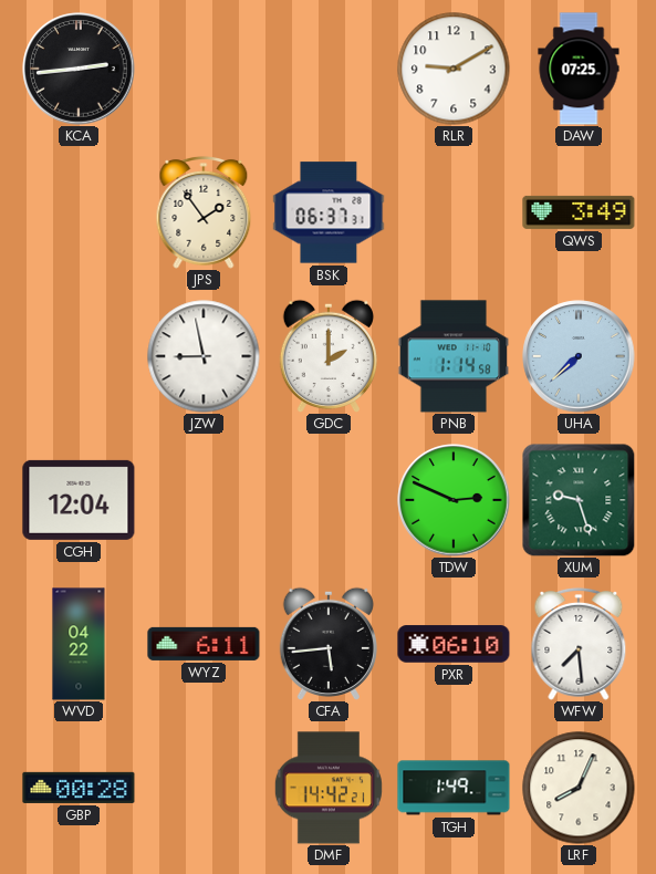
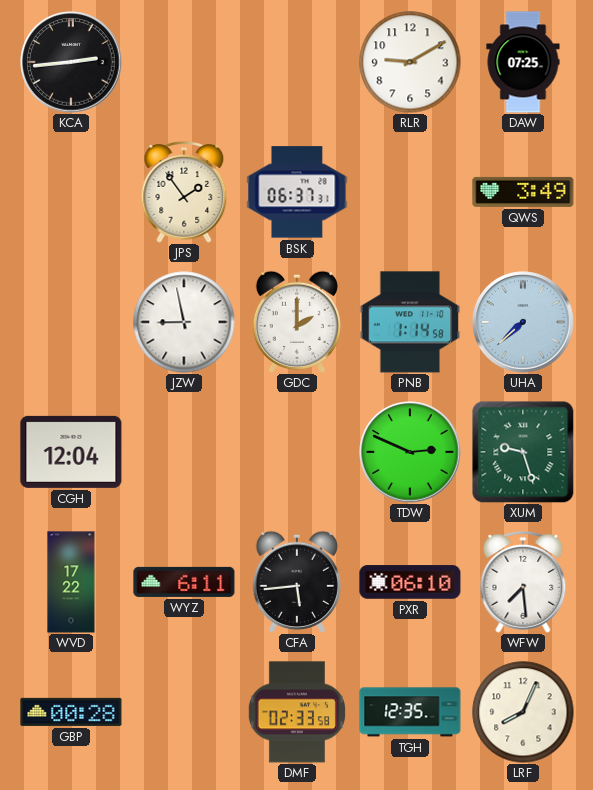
WVD: 04:22 -> 17:22 (71, 582)
DMF: 14:42 -> 02:33 (297, 712)
TGH: 1:49 -> 12:35 (410, 712)
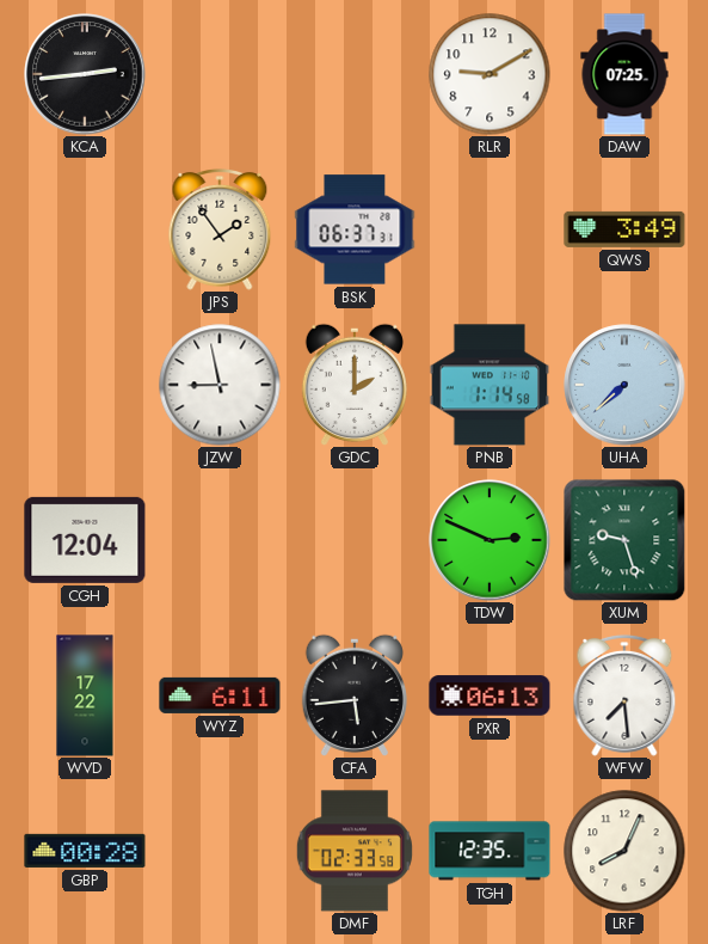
PXR: 06:10 -> 06:13 (490, 695)
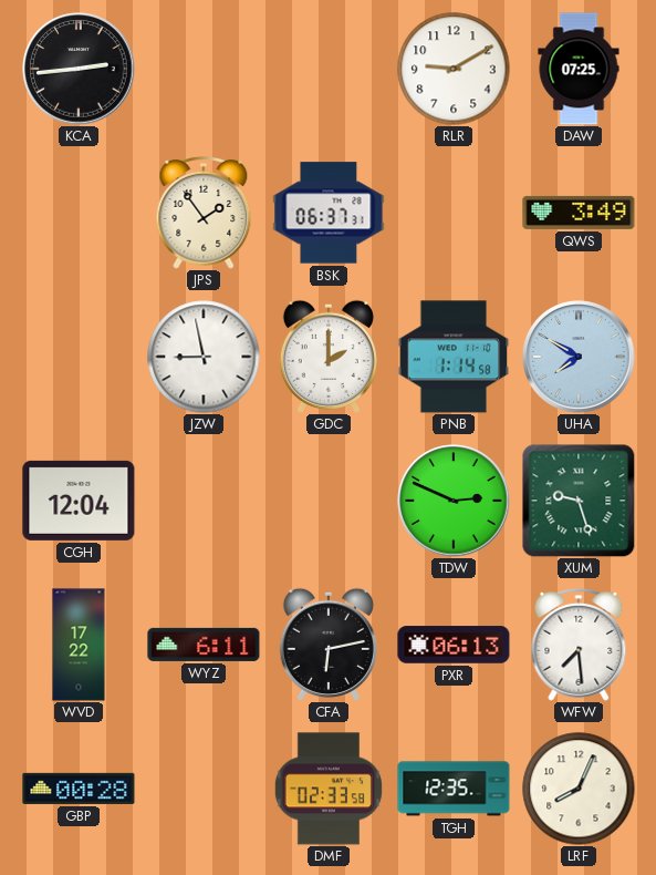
UHA: 7:38 -> 7:50 (579, 357)
CFA: 5:44 -> 6:13 (327, 644)
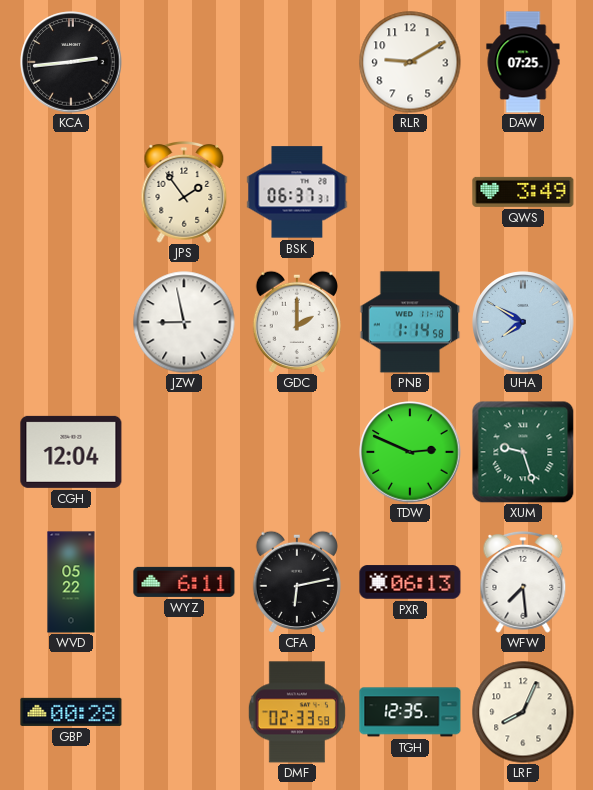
WVD: 17:22 -> 05:22 (71, 582)
